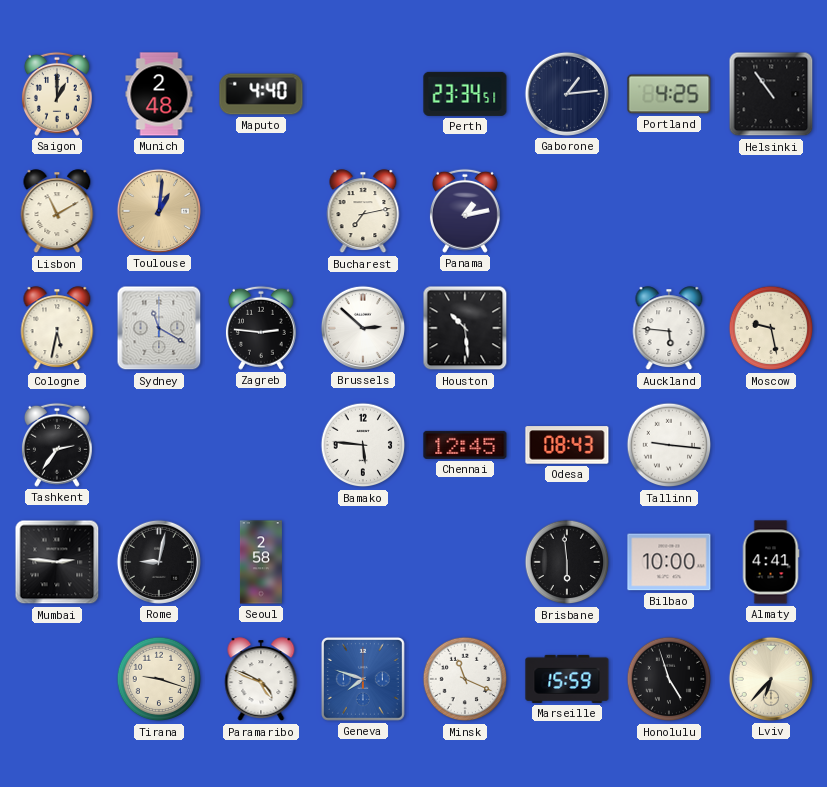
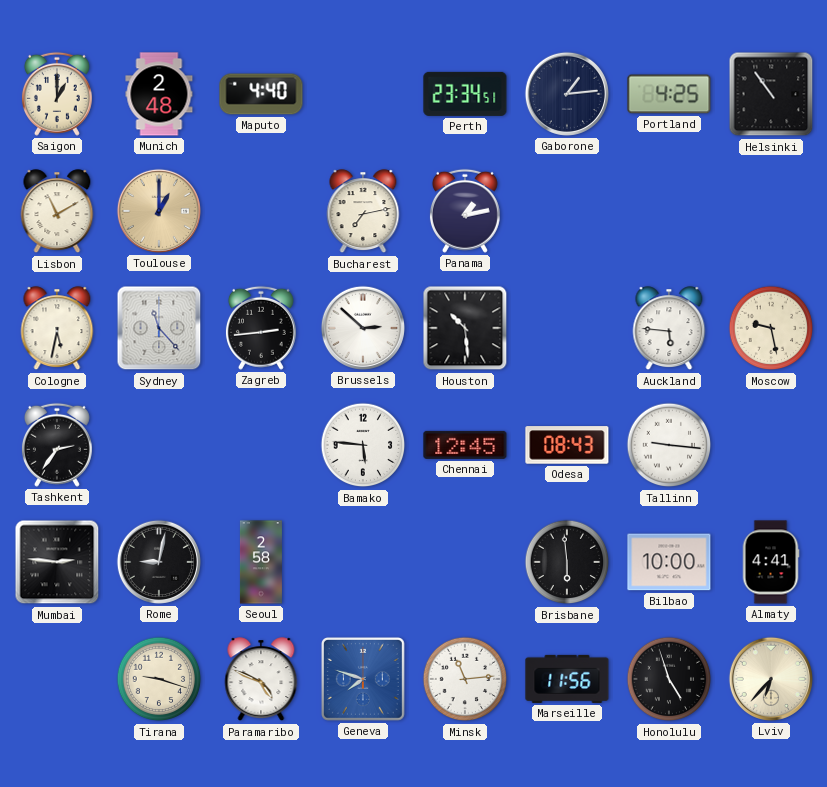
Toulouse: 1:01 -> 1:00 (159, 211)
Sydney: 11:20 -> 11:23 (159, 328)
Zagreb: 2:46 -> 2:44 (261, 328)
Minsk: 11:19 -> 11:14 (465, 679)
Marseille: 15:59 -> 11:56 (567, 679)
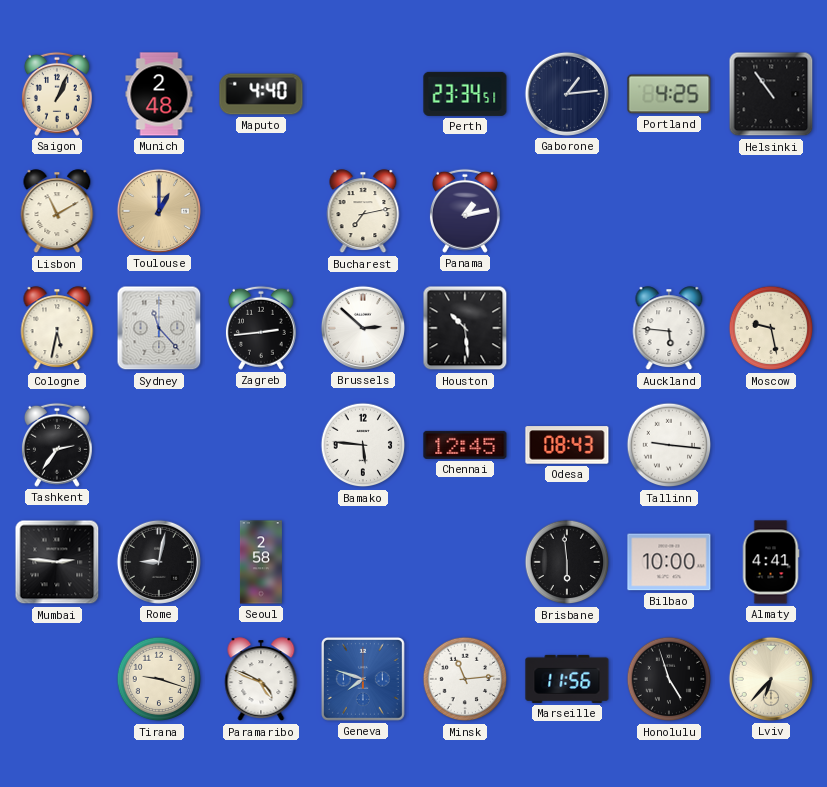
Saigon: 1:00 -> 1:04 (57, 94)
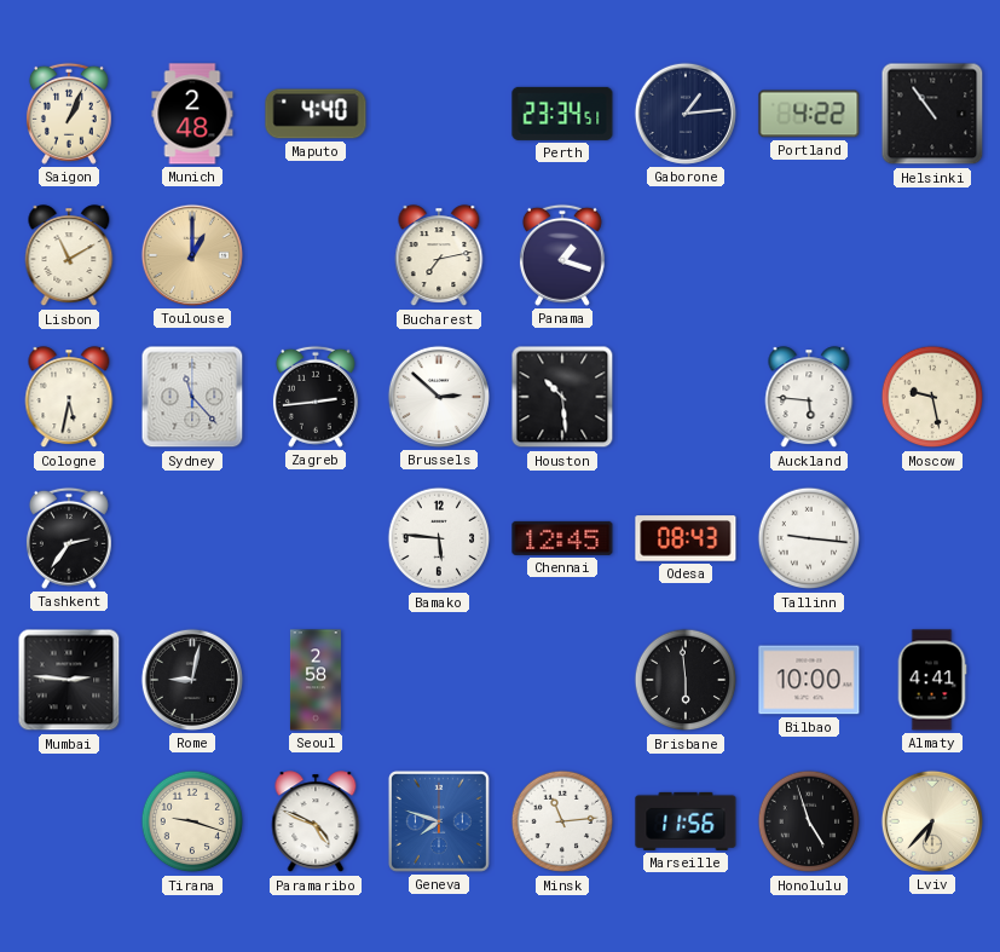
Portland: 4:25 -> 4:22 (809, 114)
Panama: 1:13 -> 1:18 (562, 255)
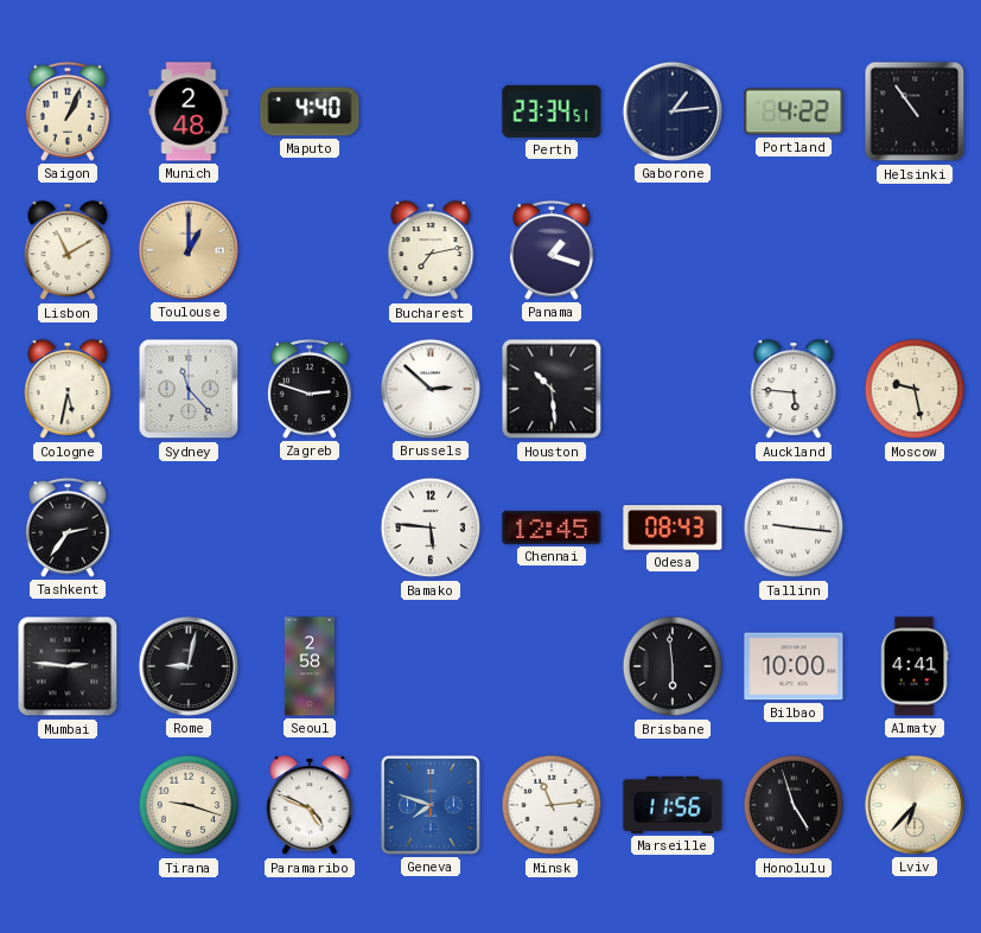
Zagreb: 2:44 -> 2:48 (310, 389)
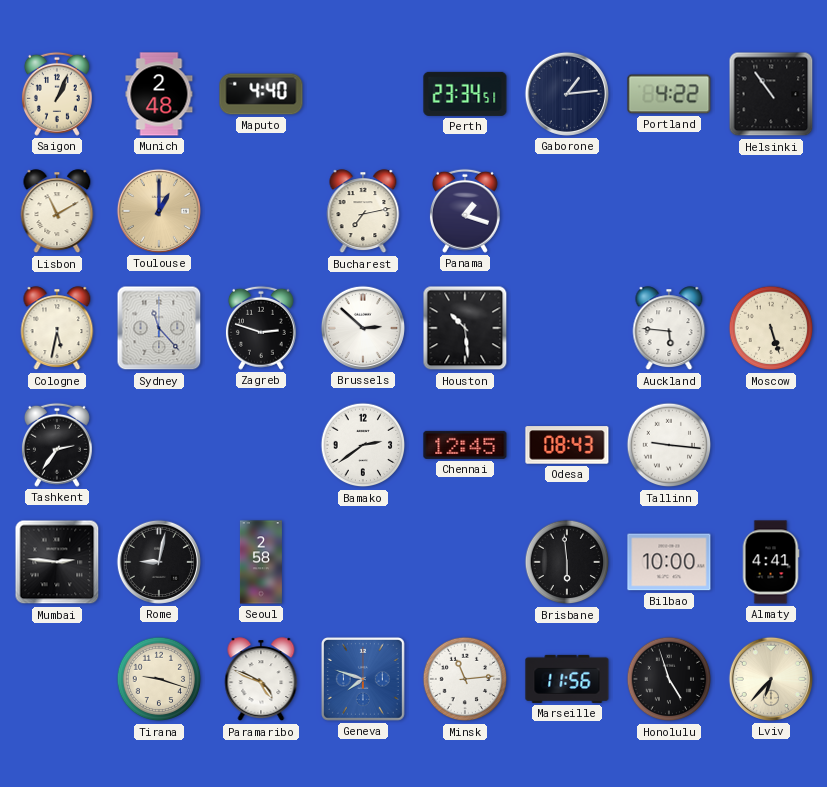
Moscow: 9:28 -> 5:27 (771, 328)
Bamako: 5:46 -> 2:39 (363, 445)
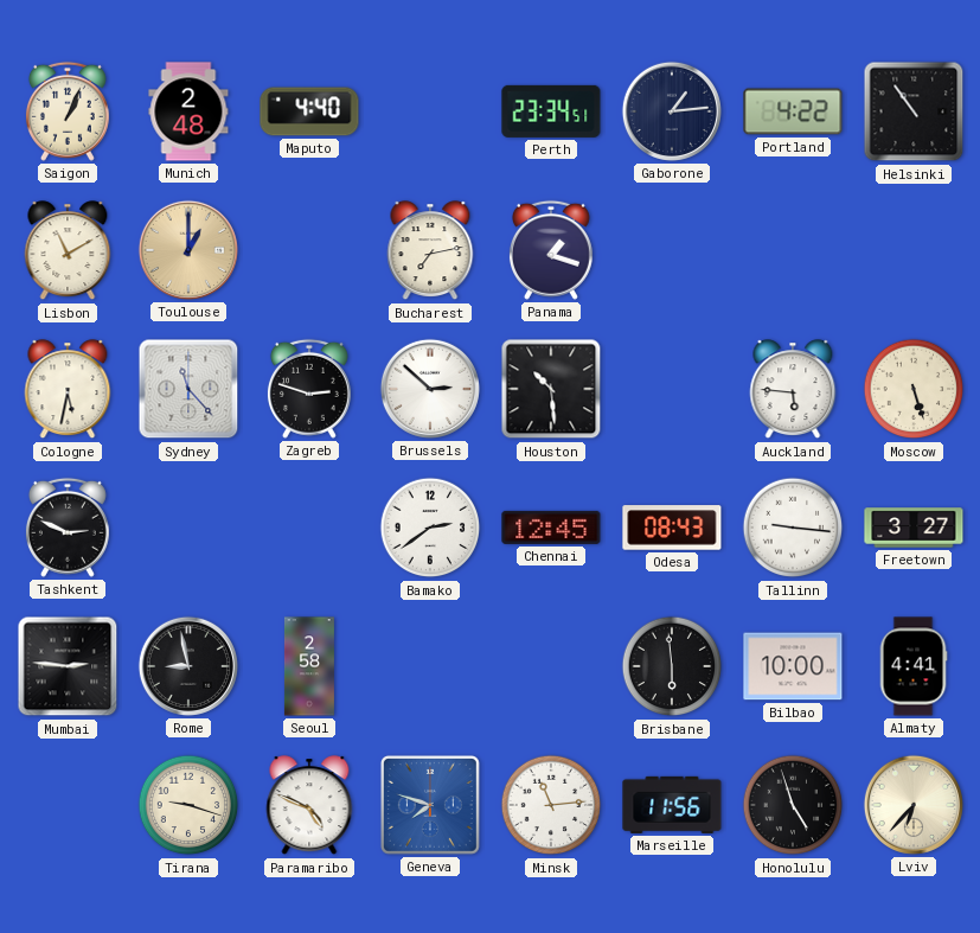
Tashkent: 2:36 -> 2:49 (68, 528)
Freetown: none -> 3:27 (914, 528)
Rome: 9:02 -> 8:58 (188, 666)
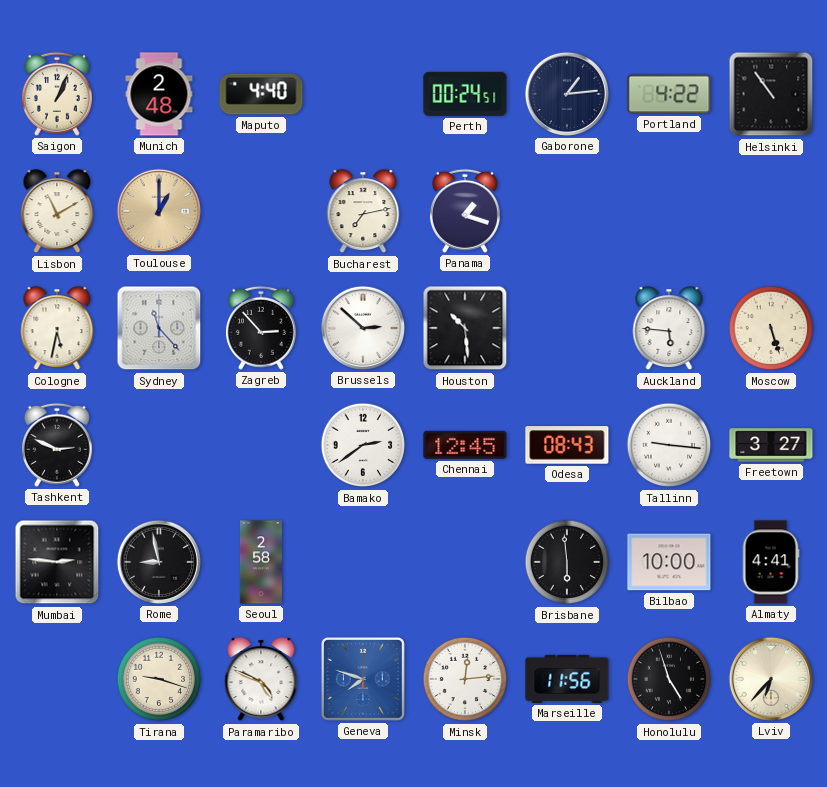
Perth: 23:34 -> 00:24 (465, 94)
Zagreb: 2:48 -> 2:53 (261, 328)
Minsk: 11:14 -> 12:14 (465, 679)
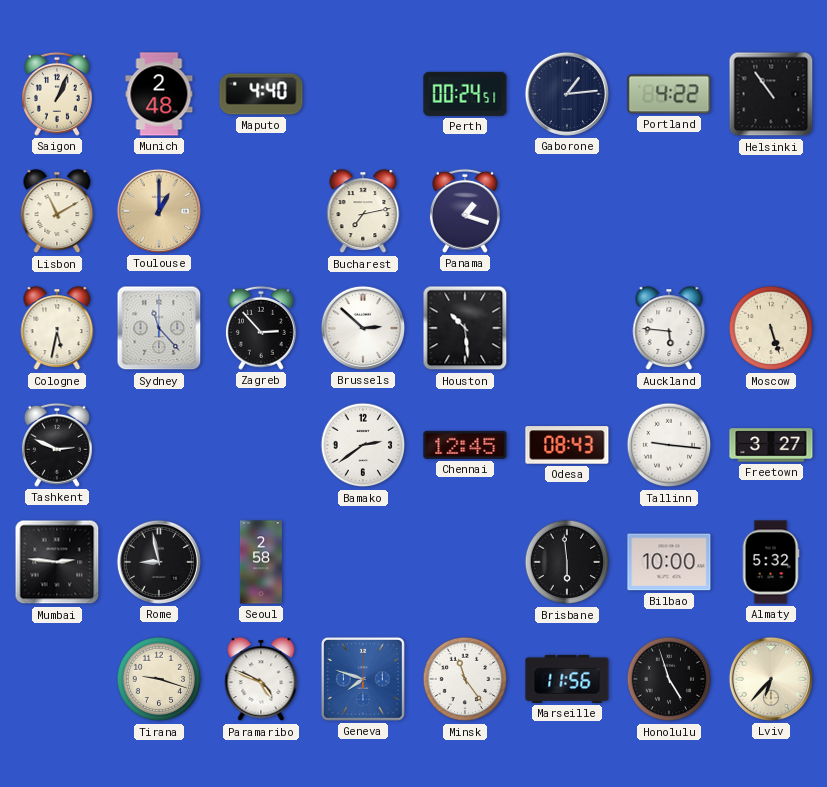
Almaty: 4:41 -> 5:32 (771, 562)
Minsk: 12:14 -> 11:24 (465, 679)
